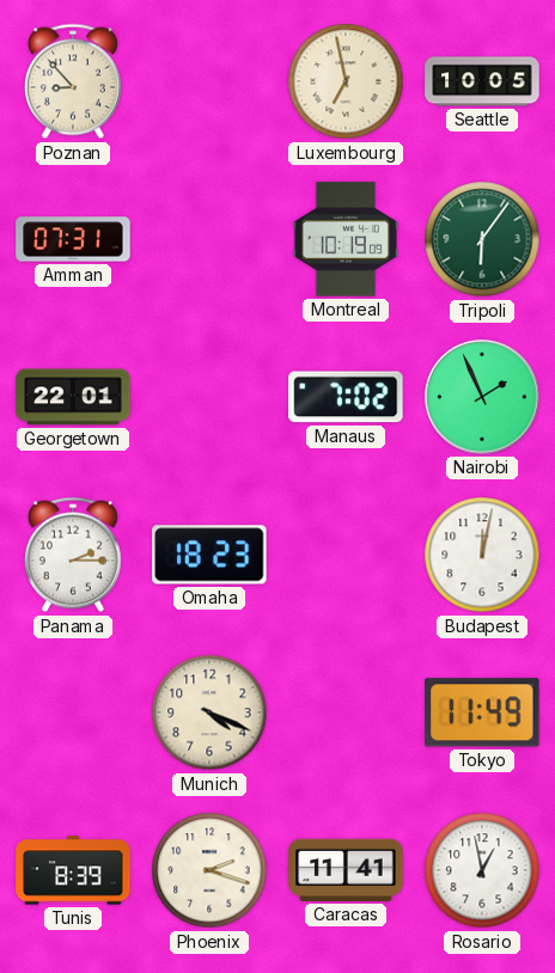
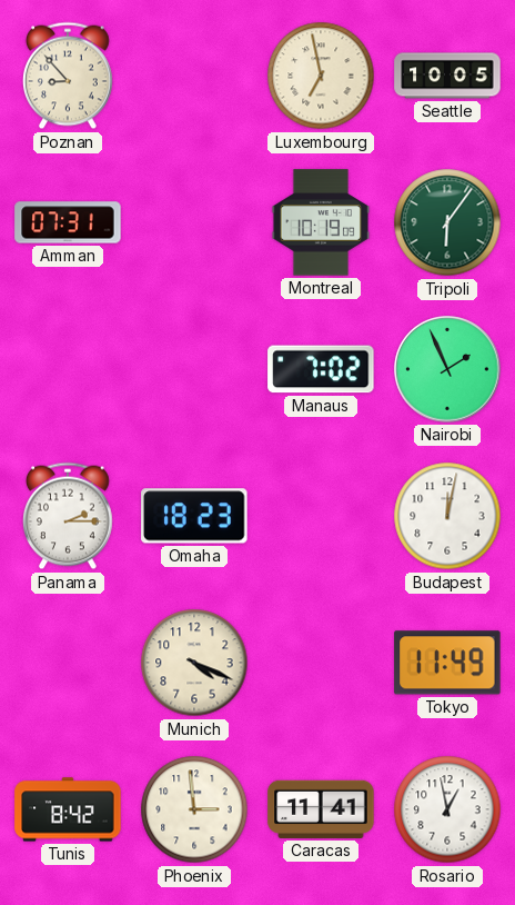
Georgetown: 22:01 -> none (73, 397)
Tunis: 8:39 -> 8:42 (68, 809)
Phoenix: 2:18 -> 2:59 (194, 809)
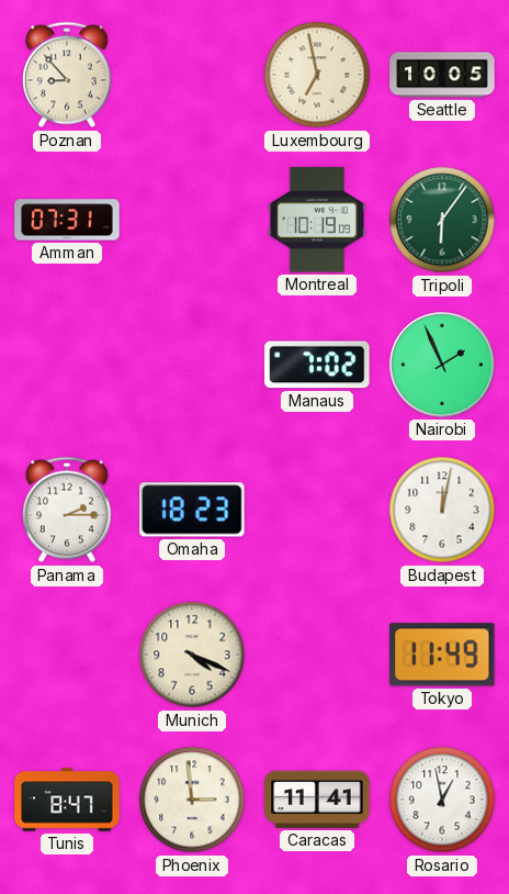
Tunis: 8:42 -> 8:47 (67, 800)
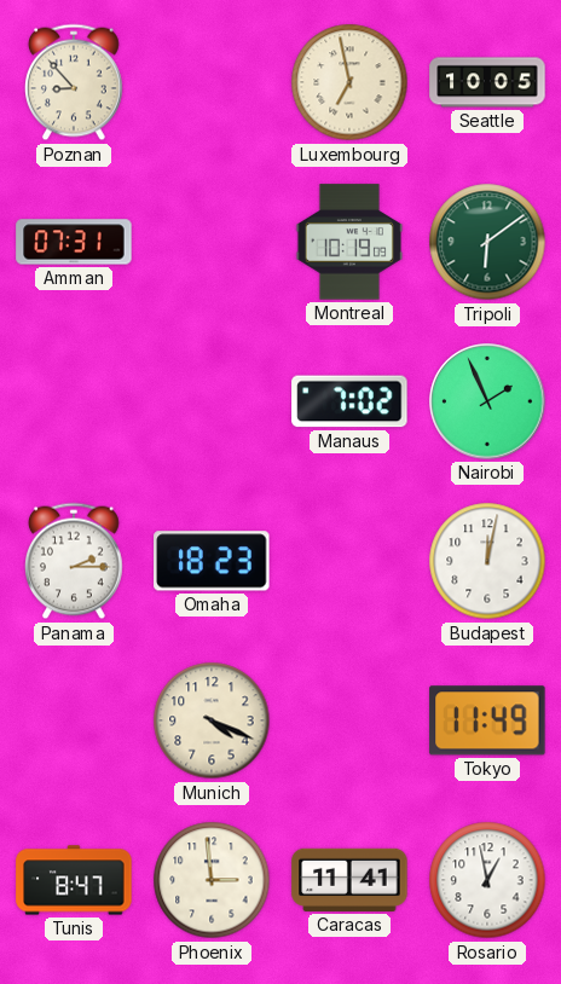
Tripoli: 6:06 -> 6:09 (487, 242)
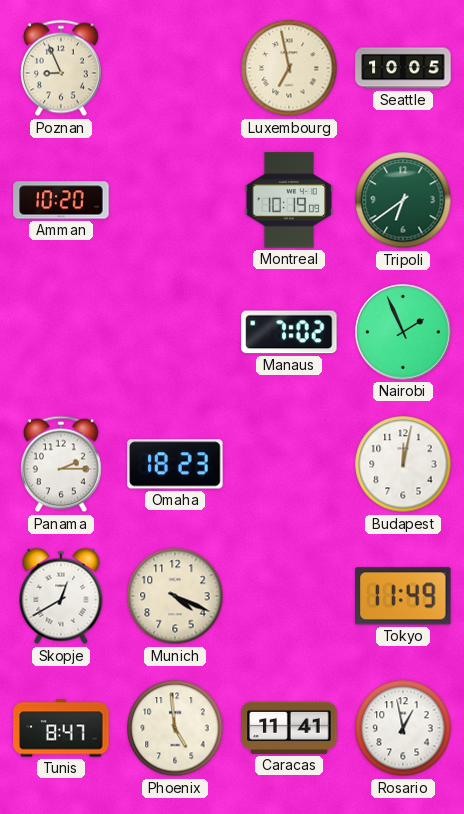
Poznan: 8:53 -> 8:56 (62, 68)
Amman: 07:31 -> 10:20 (61, 200)
Tripoli: 6:09 -> 6:39 (403, 200)
Skopje: none -> 12:40 (61, 596)
Phoenix: 2:59 -> 4:59 (175, 728)
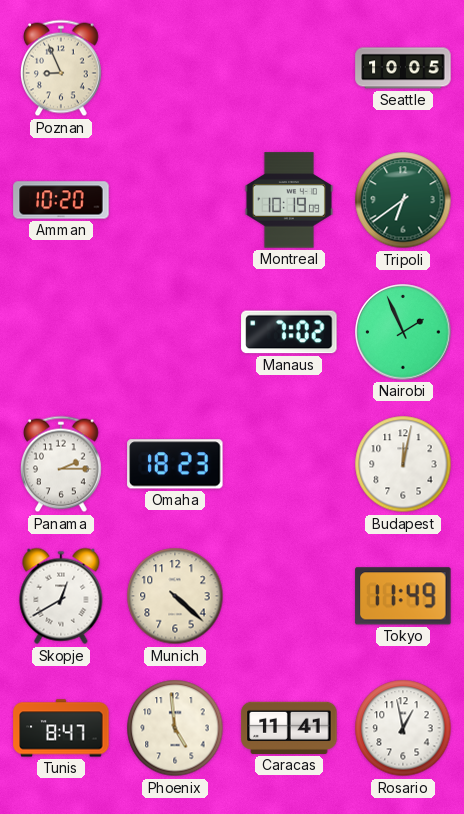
Luxembourg: 6:58 -> none (289, 68)
Munich: 4:19 -> 4:22 (175, 596)
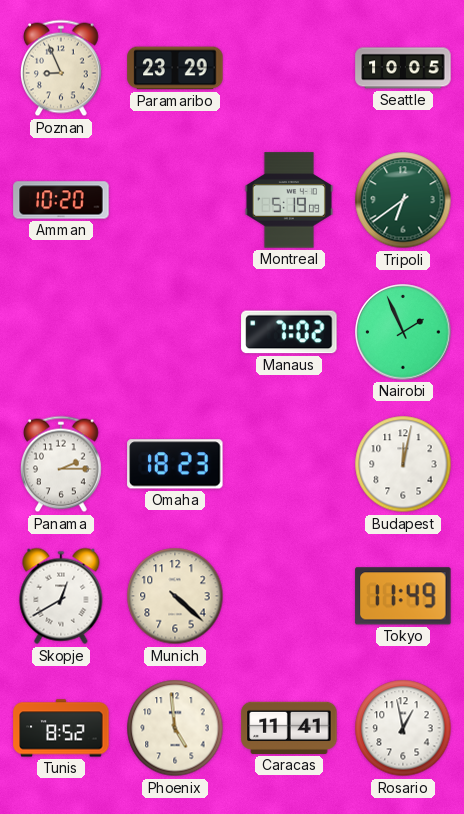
Paramaribo: none -> 23:29 (175, 68)
Montreal: 10:19 -> 5:19 (288, 200)
Tunis: 8:47 -> 8:52 (61, 728)
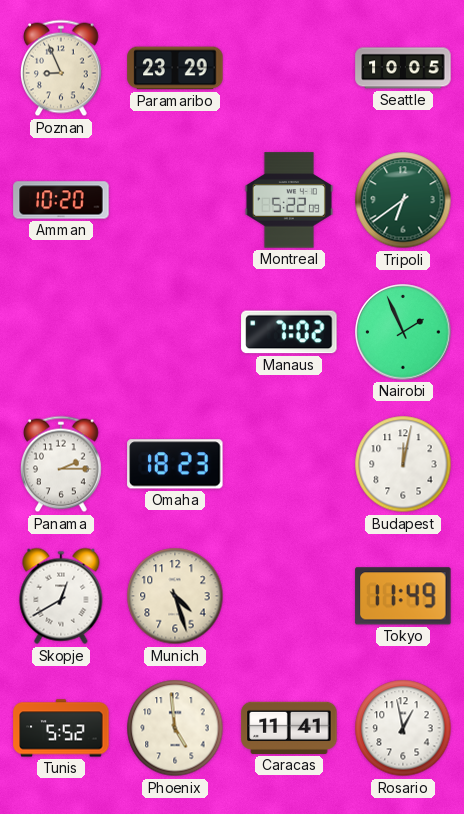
Montreal: 5:19 -> 5:22 (288, 200)
Munich: 4:22 -> 4:27 (175, 596)
Tunis: 8:52 -> 5:52 (61, 728)
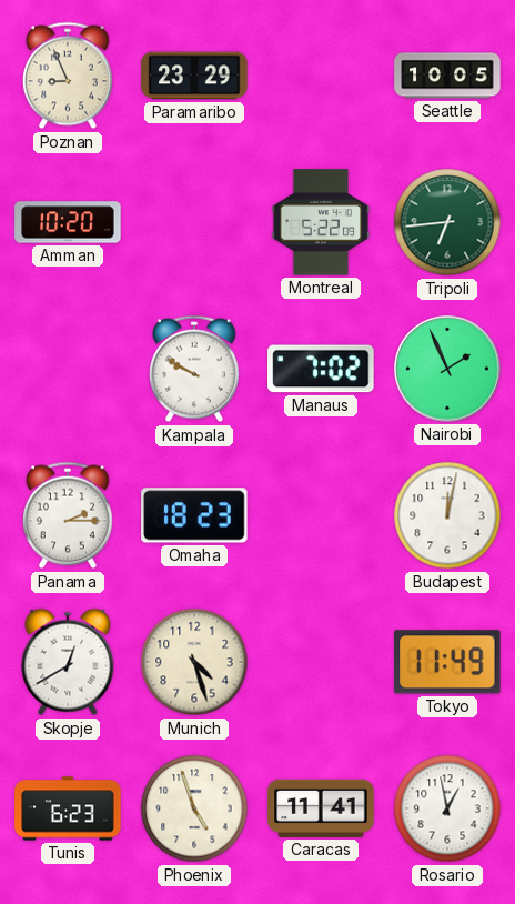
Tripoli: 6:39 -> 6:44 (447, 222)
Kampala: none -> 9:50 (195, 369)
Tunis: 5:52 -> 6:23 (68, 808)
Phoenix: 4:59 -> 4:57 (194, 808)
